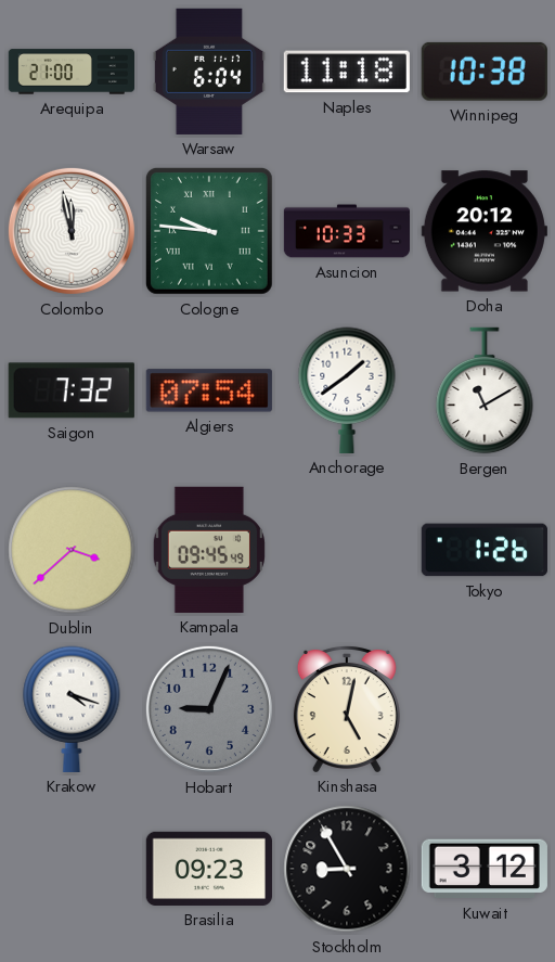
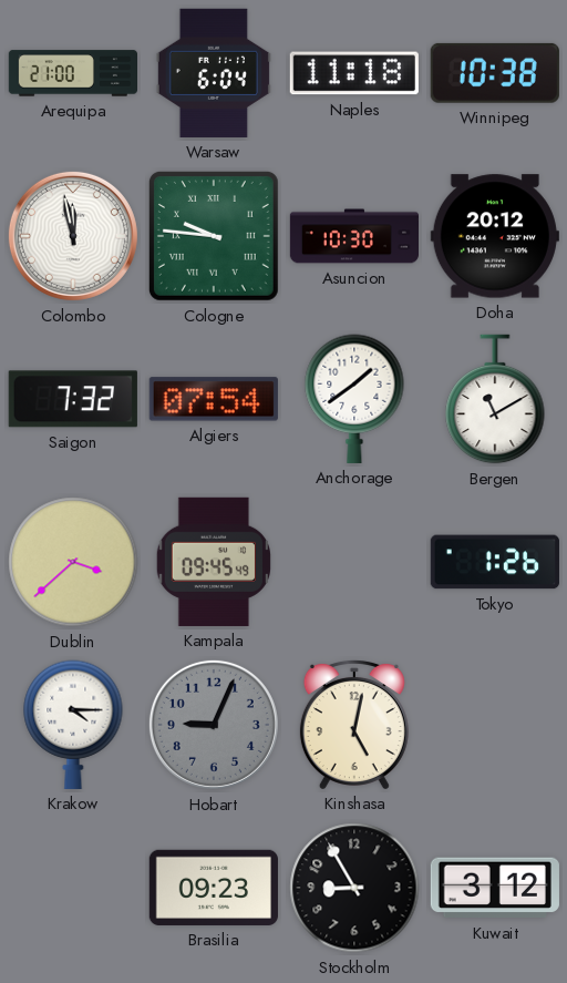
Asuncion: 10:33 -> 10:30 (353, 236)
Krakow: 4:18 -> 4:15 (73, 725)
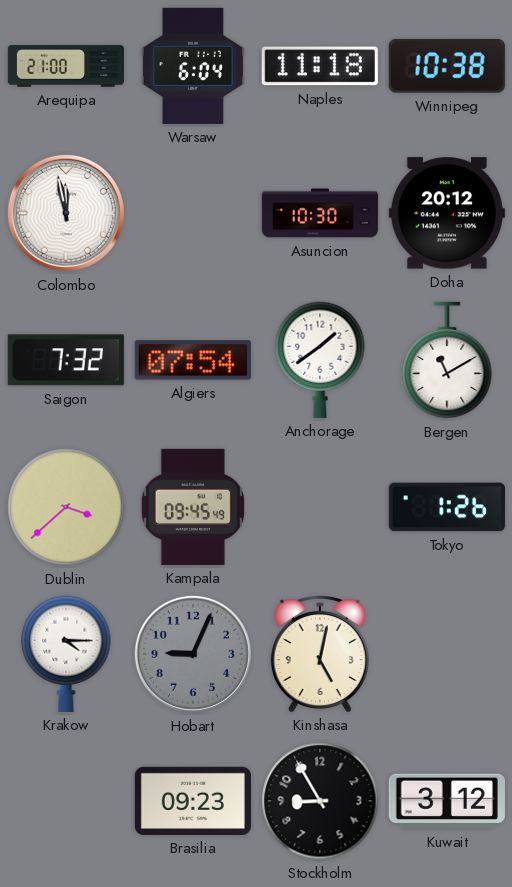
Cologne: 9:46 -> none (214, 236)
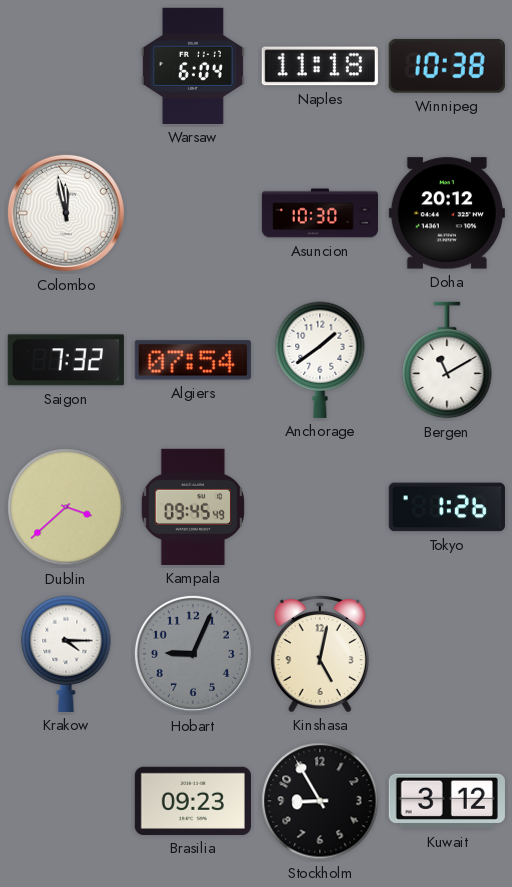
Arequipa: 21:00 -> none (65, 66)
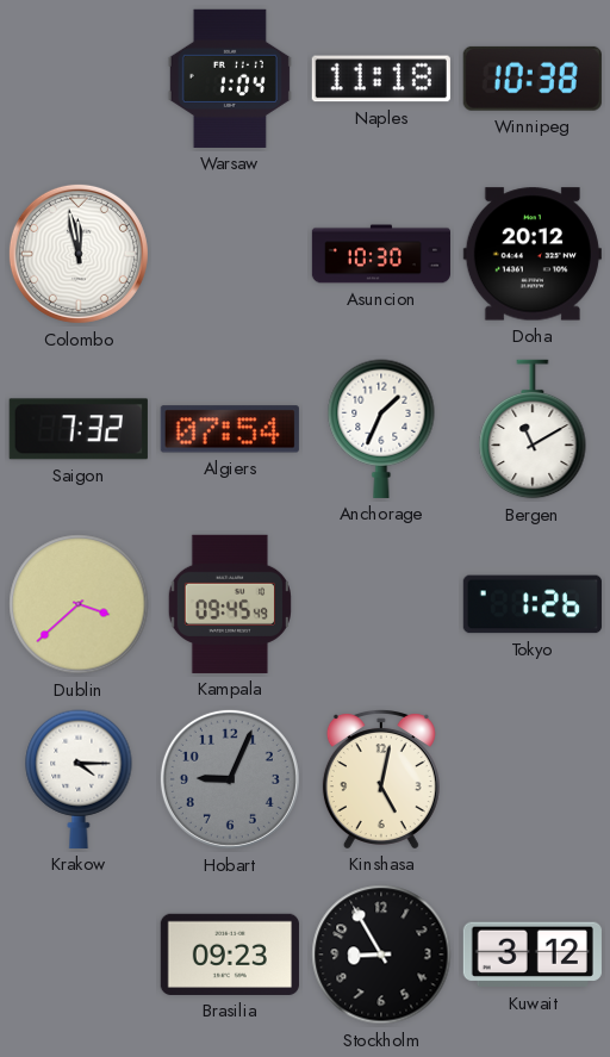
Warsaw: 6:04 -> 1:04 (230, 79)
Anchorage: 1:39 -> 1:34 (381, 429)
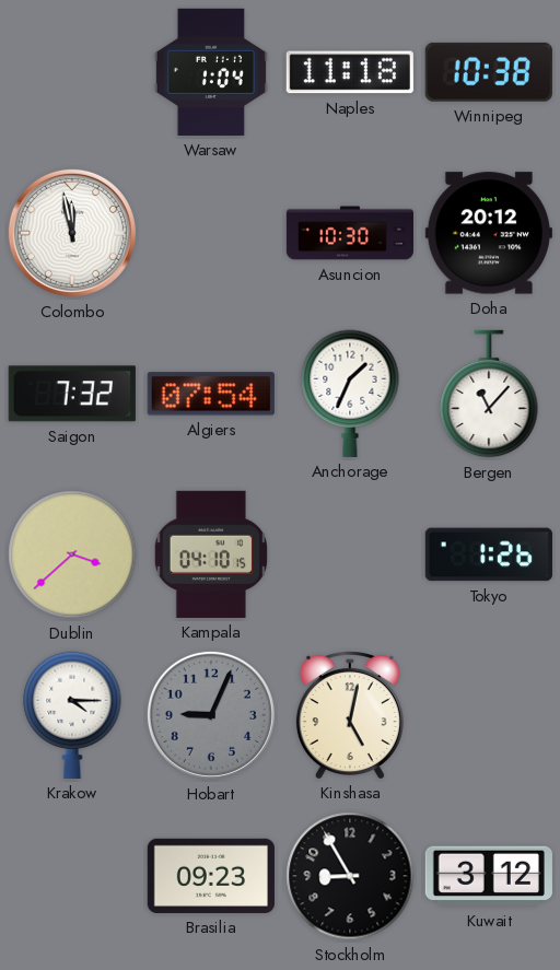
Bergen: 11:10 -> 11:07 (489, 394)
Kampala: 09:45 -> 04:10 (210, 554)
